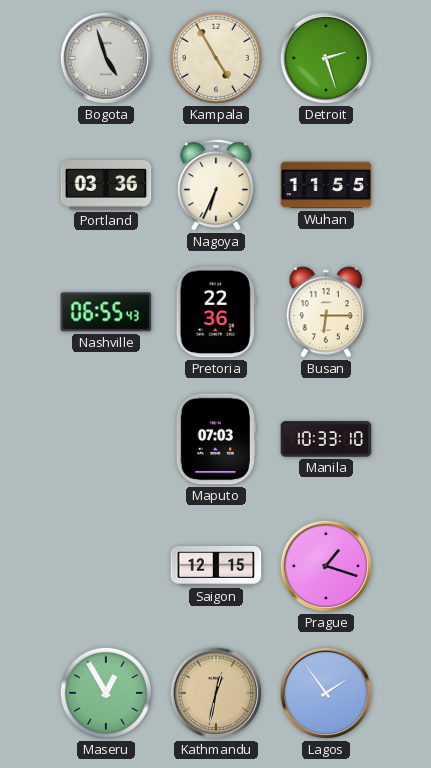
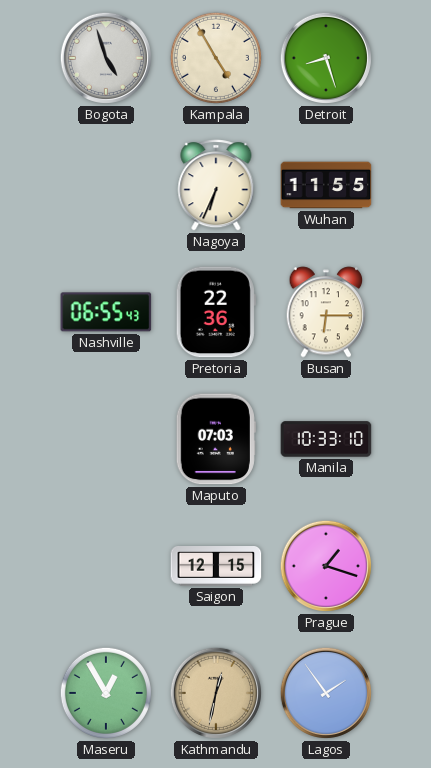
Detroit: 2:27 -> 8:27 (326, 58)
Portland: 03:36 -> none (106, 186)
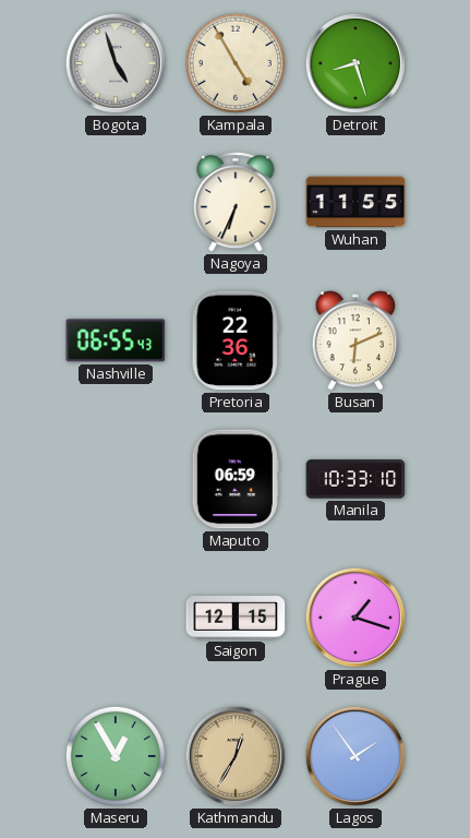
Busan: 6:15 -> 6:11 (355, 340)
Maputo: 07:03 -> 06:59 (236, 479)
Kathmandu: 12:32 -> 12:35 (236, 756)
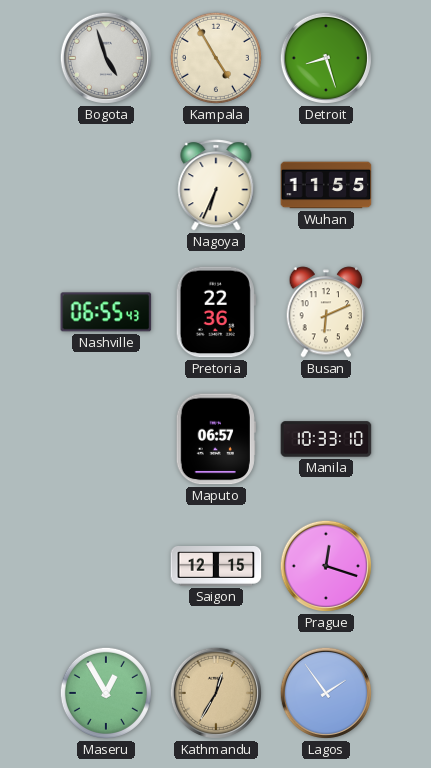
Maputo: 06:59 -> 06:57 (216, 439)
Prague: 1:18 -> 12:18 (326, 566)
